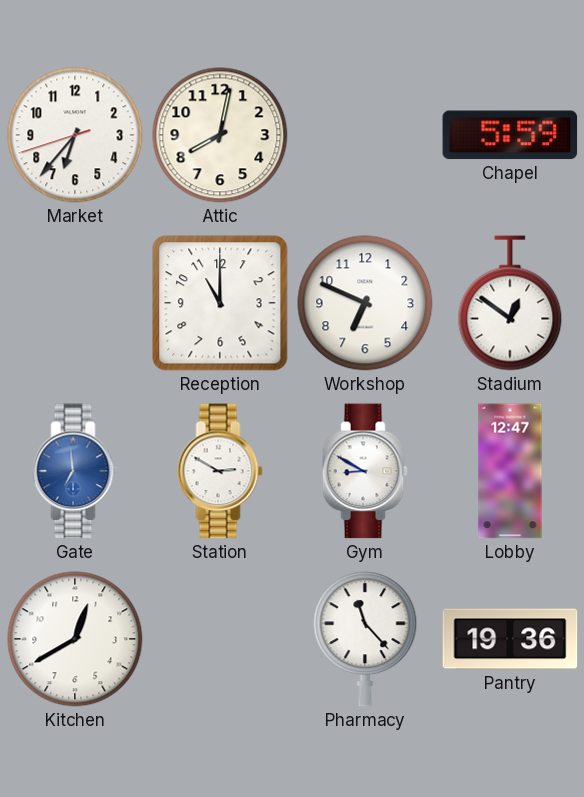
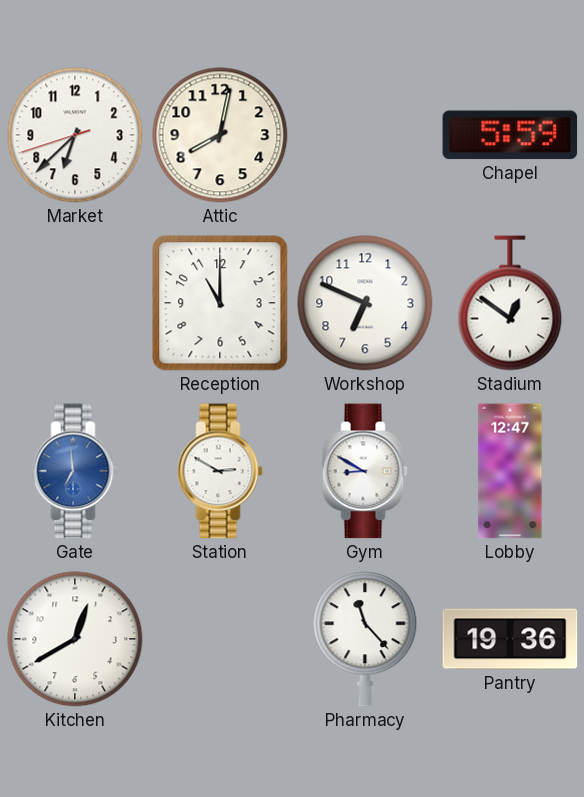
Market: 6:36 -> 6:37 (75, 135)
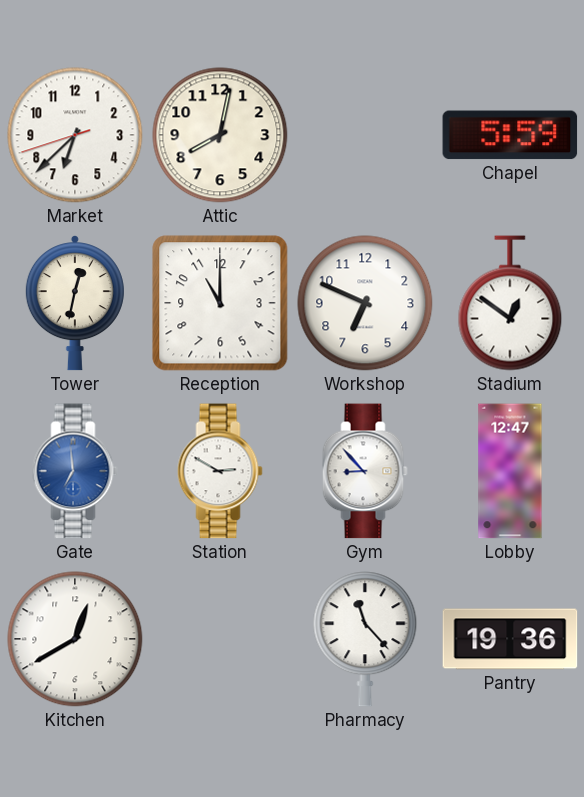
Tower: none -> 12:32 (75, 304)
Gym: 8:50 -> 8:53 (365, 471)
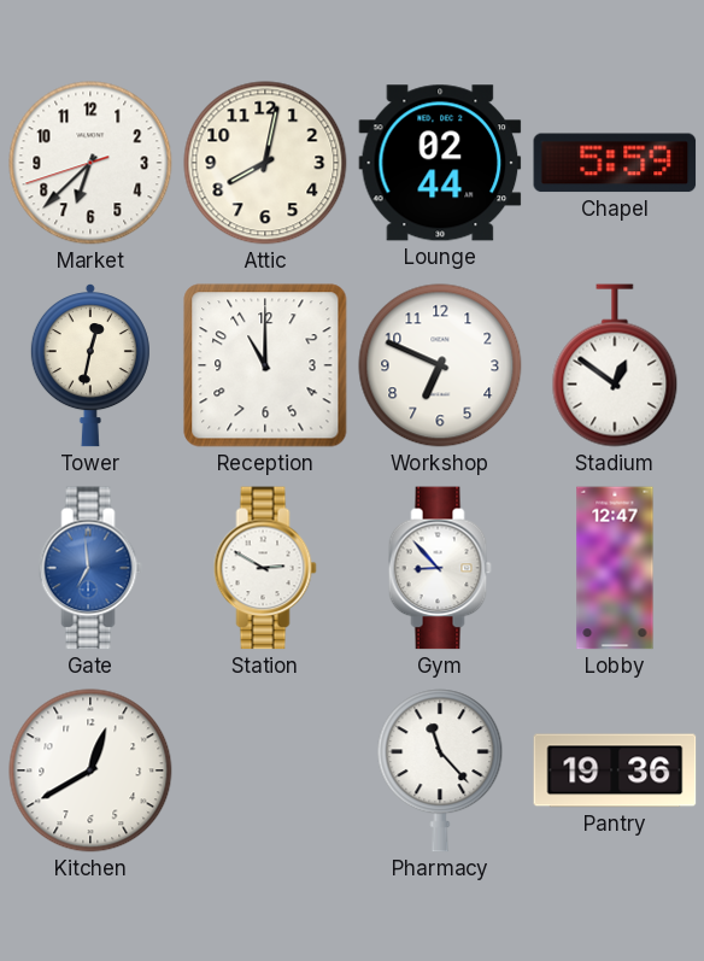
Lounge: none -> 02:44 (440, 163)
